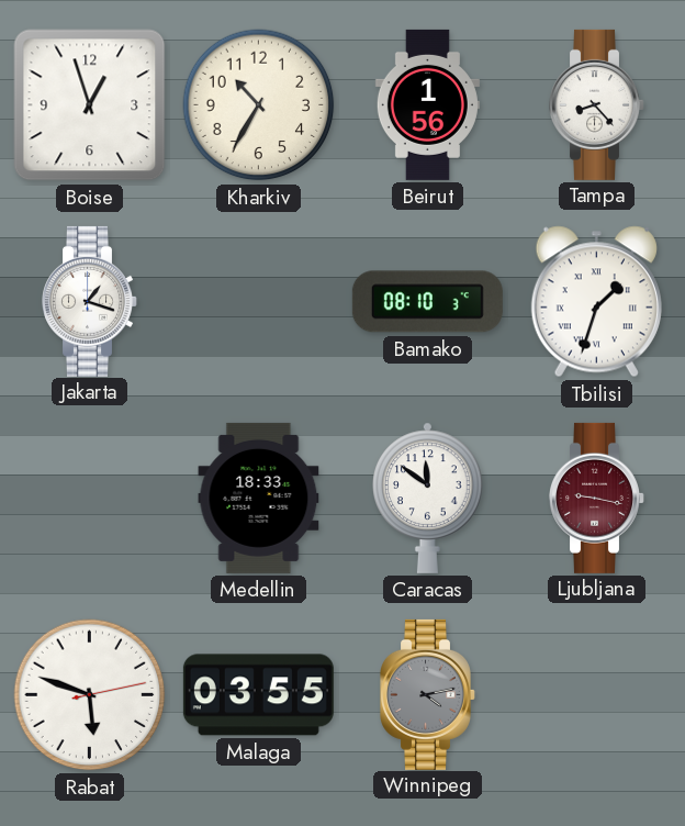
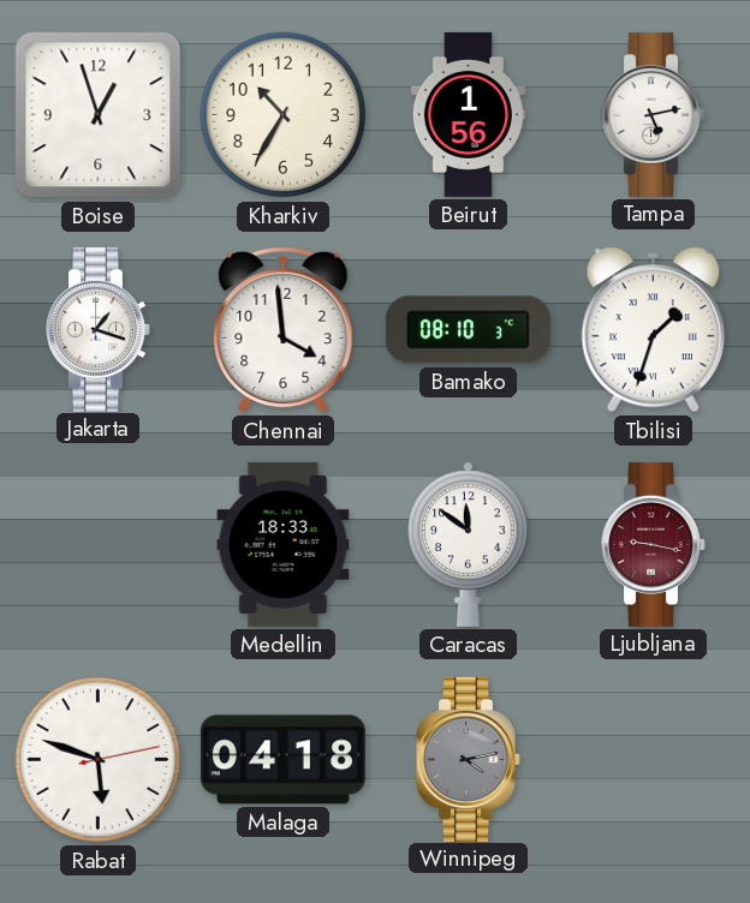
Tampa: 8:23 -> 5:13 (654, 114)
Chennai: none -> 3:59 (284, 330)
Malaga: 03:55 -> 04:18 (282, 760)
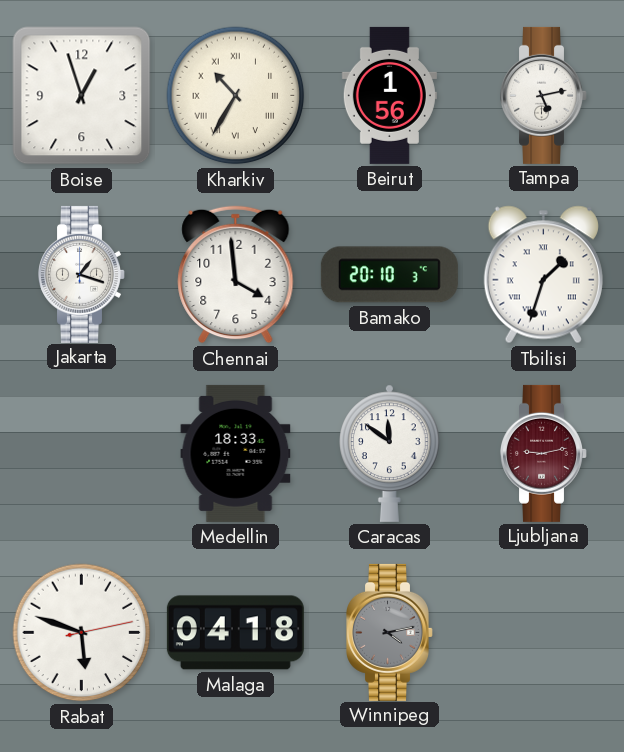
Kharkiv numerals: Arabic -> Roman (236, 96)
Bamako: 08:10 -> 20:10 (389, 275)
Ljubljana: 9:17 -> 9:13 (544, 453)
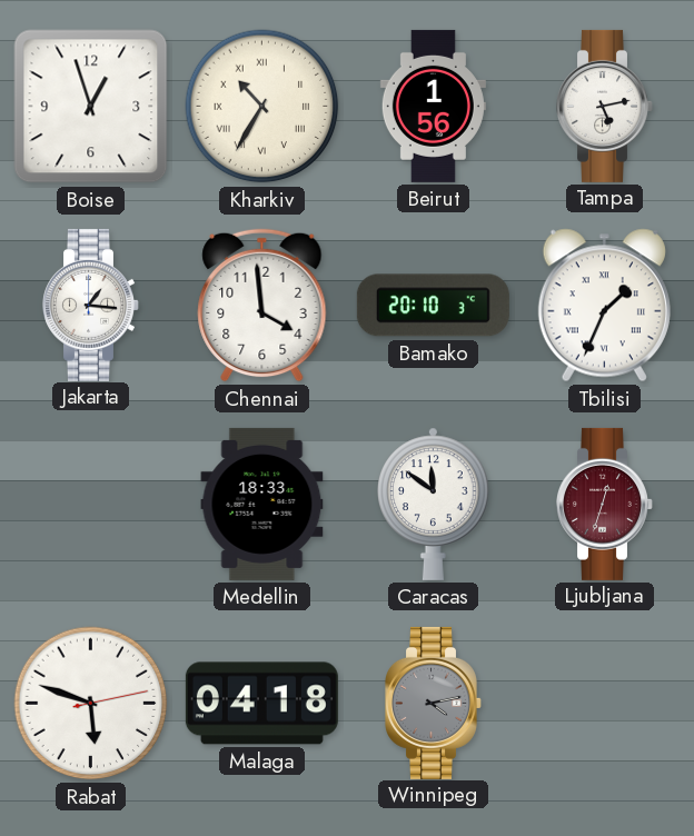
Jakarta: 1:18 -> 1:16 (91, 305)
Tbilisi: 1:33 -> 1:34 (604, 306)
Ljubljana: 9:13 -> 12:33 (605, 504)
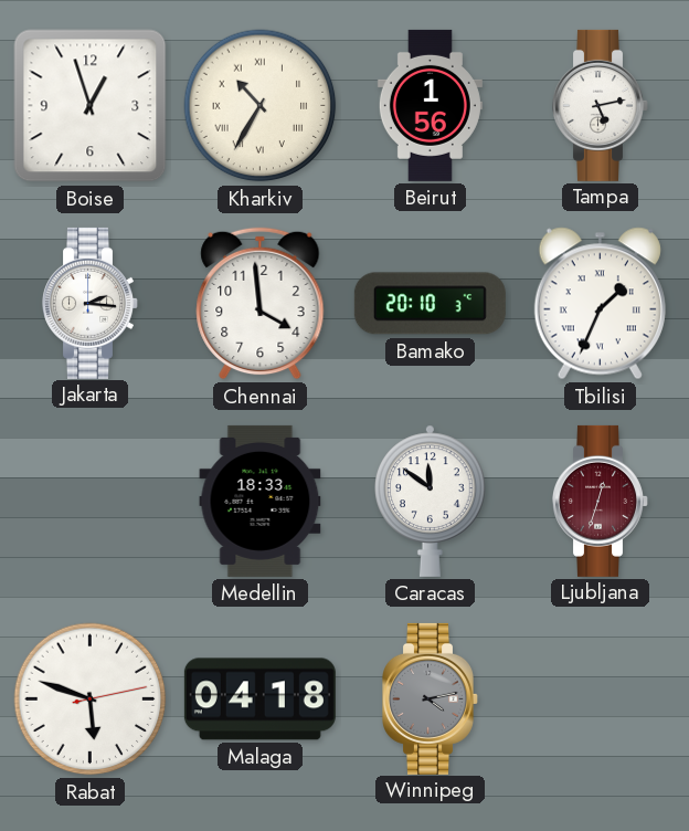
Jakarta: 1:16 -> 2:16 (91, 303)
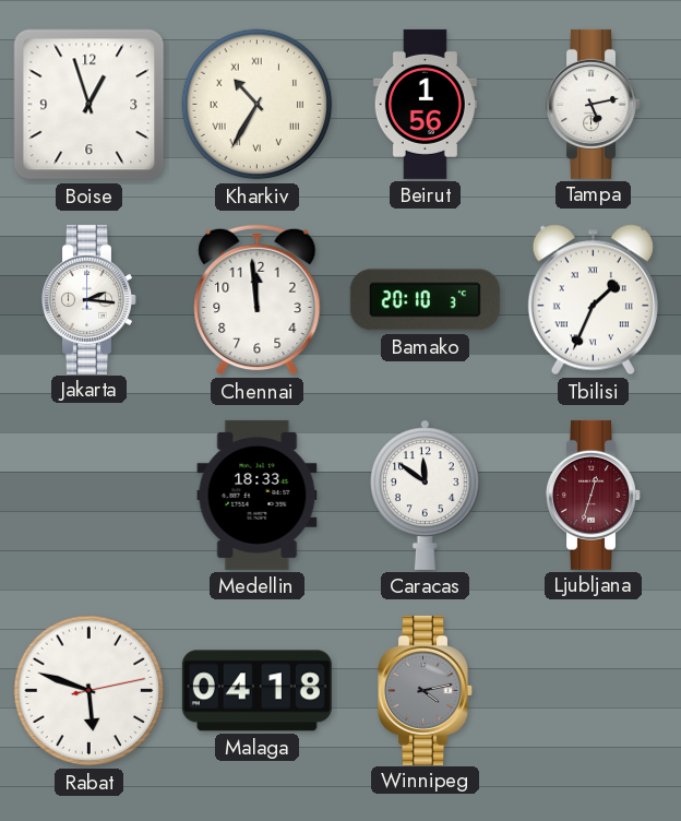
Chennai: 3:59 -> 11:59 (258, 300)
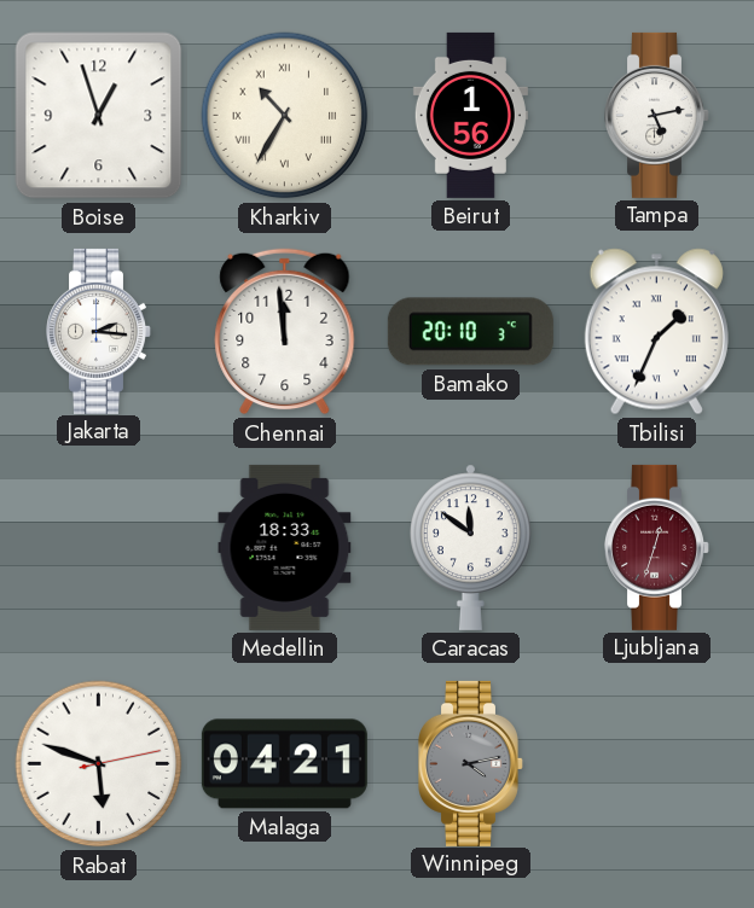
Malaga: 04:18 -> 04:21 (284, 764)
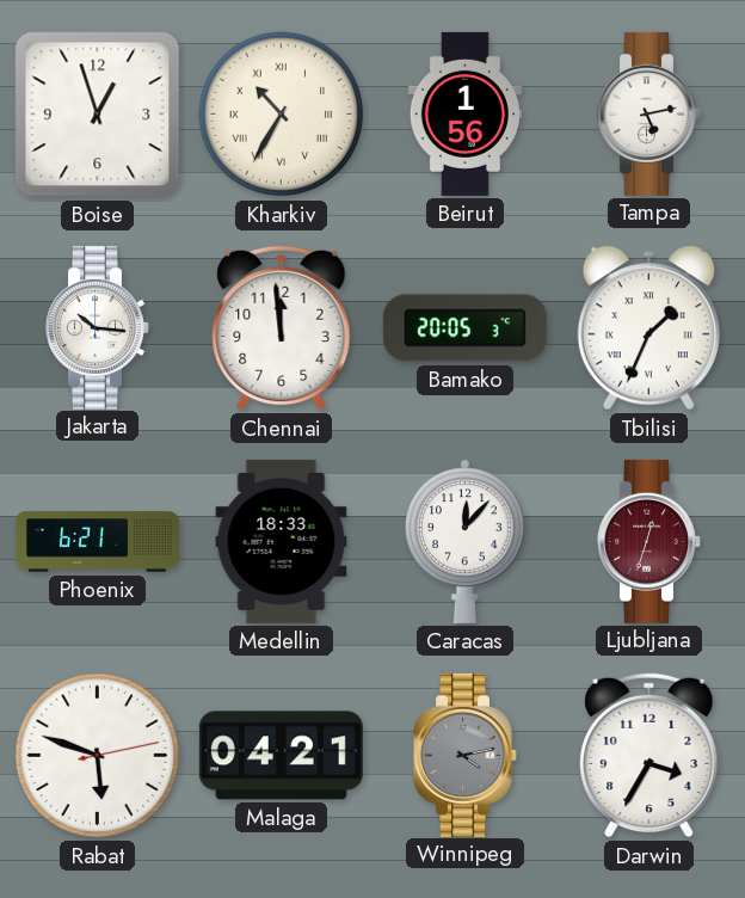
Jakarta: 2:16 -> 10:16 (98, 327)
Bamako: 20:10 -> 20:05 (464, 328)
Phoenix: none -> 6:21 (97, 542)
Caracas: 11:51 -> 12:07 (466, 541)
Darwin: none -> 3:35 (649, 756)
